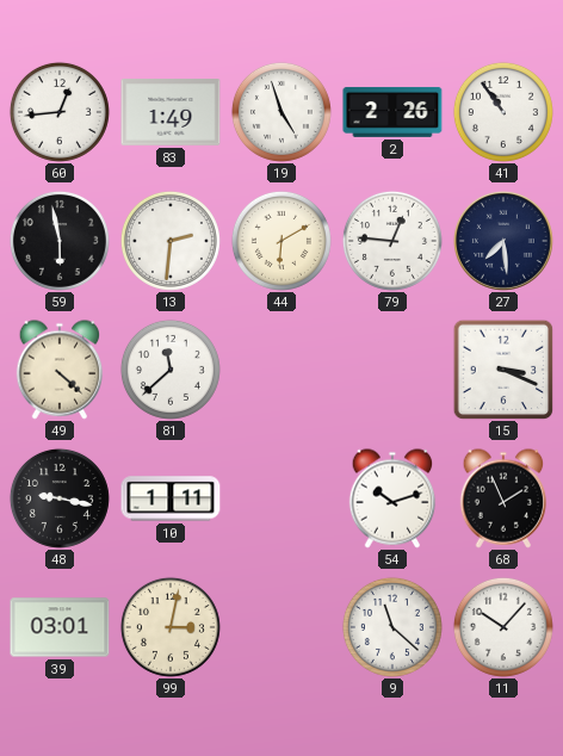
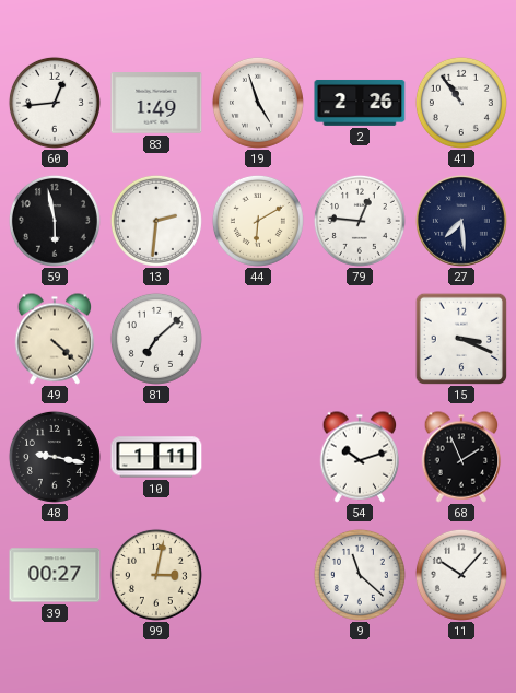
81: 11:38 -> 7:08 (156, 339)
39: 03:01 -> 00:27 (55, 575)
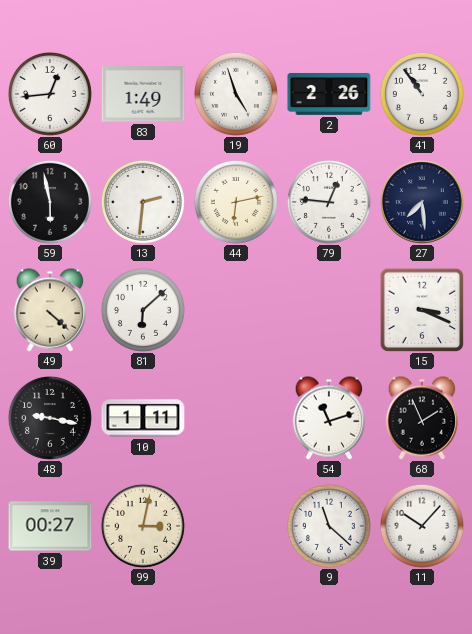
44: 6:10 -> 6:13 (236, 202)
81: 7:08 -> 6:08 (143, 310)
54: 10:12 -> 11:12 (329, 418)
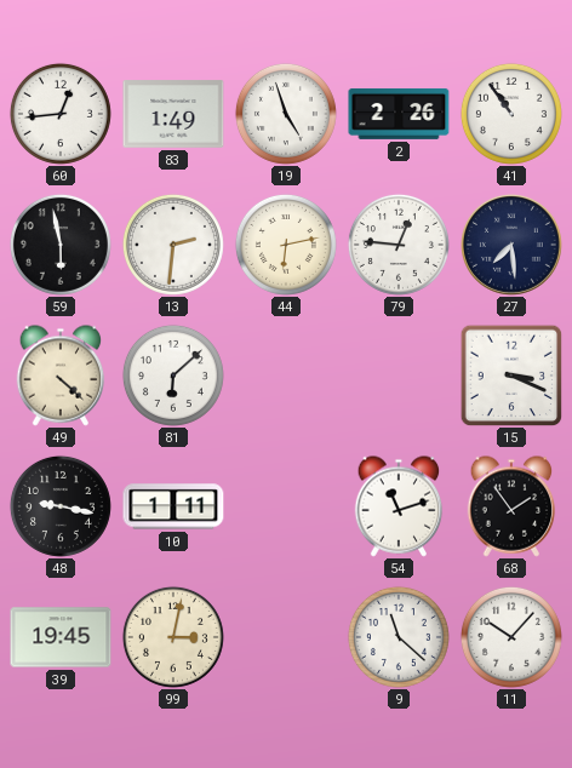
68: 1:56 -> 1:54 (511, 506)
39: 00:27 -> 19:45 (61, 637)
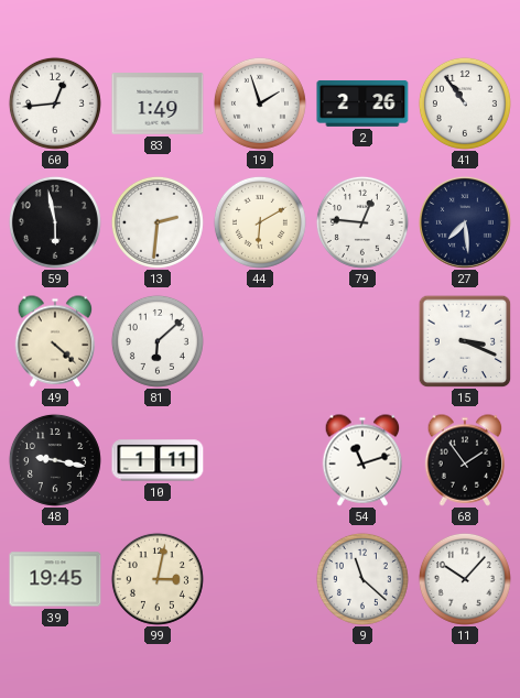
19: 4:57 -> 1:57 (260, 103)
44: 6:13 -> 6:10 (260, 222)
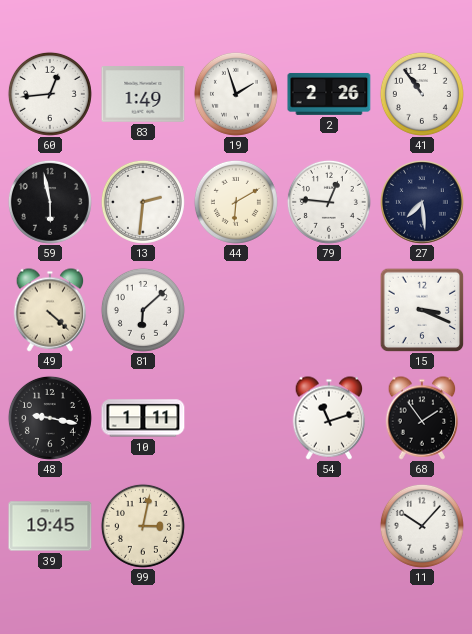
9: 11:22 -> none (362, 579)
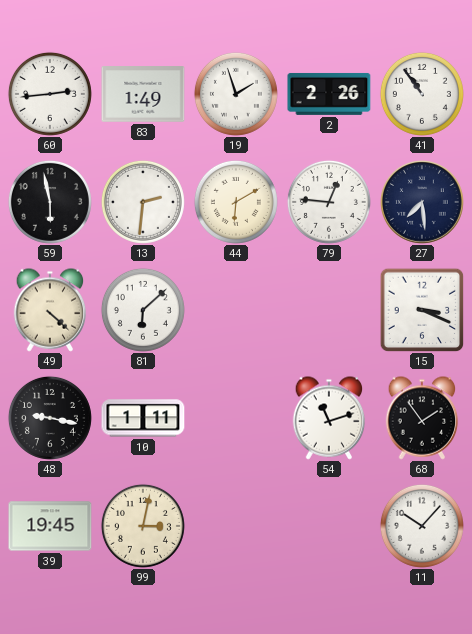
60: 12:44 -> 2:44 (50, 94)
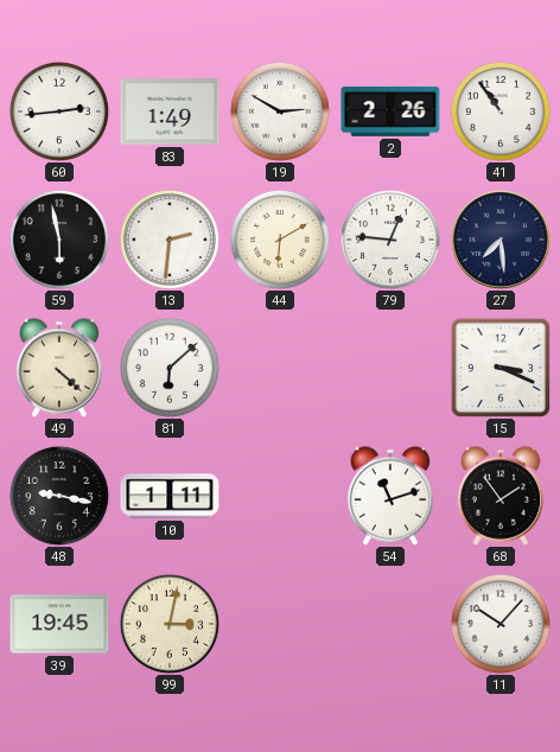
19: 1:57 -> 2:50 (280, 111)
